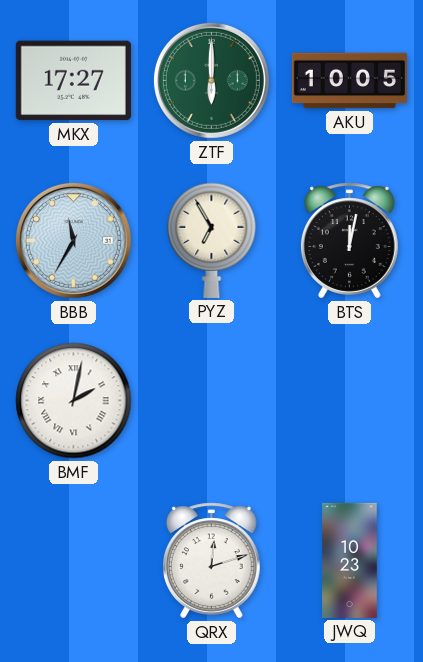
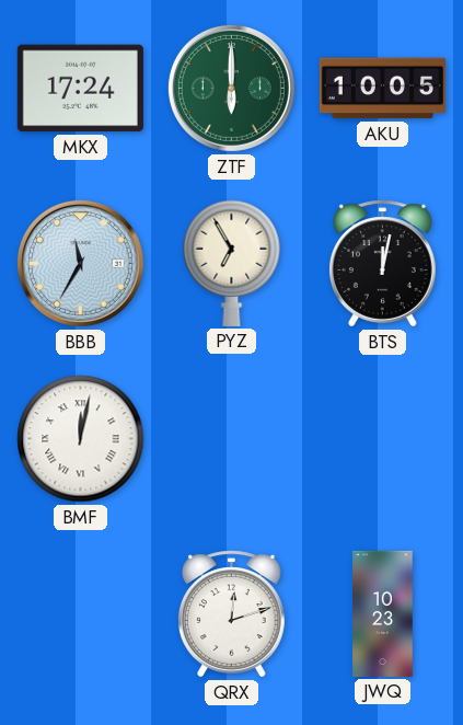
MKX: 17:27 -> 17:24 (80, 89)
BMF: 2:02 -> 12:02 (81, 439)
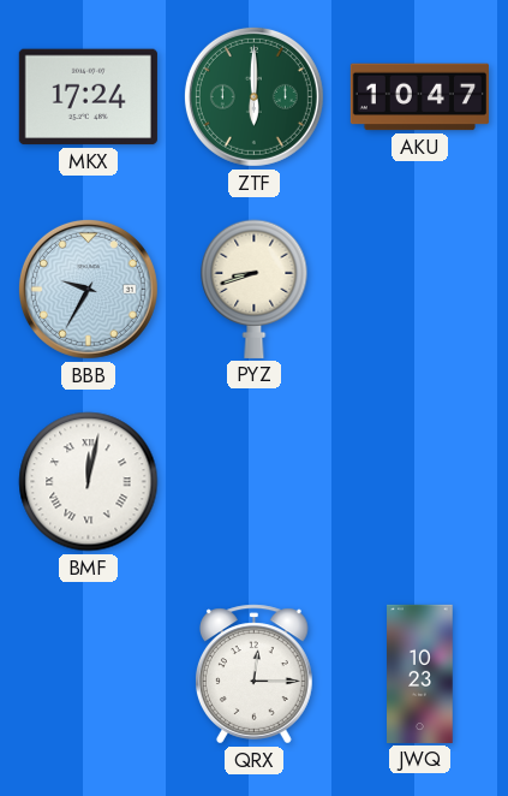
AKU: 10:05 -> 10:47 (419, 97)
BBB: 11:35 -> 9:35 (88, 289)
PYZ: 6:55 -> 8:42 (255, 289)
BTS: 12:02 -> none (382, 264)
QRX: 12:12 -> 12:15 (253, 675)
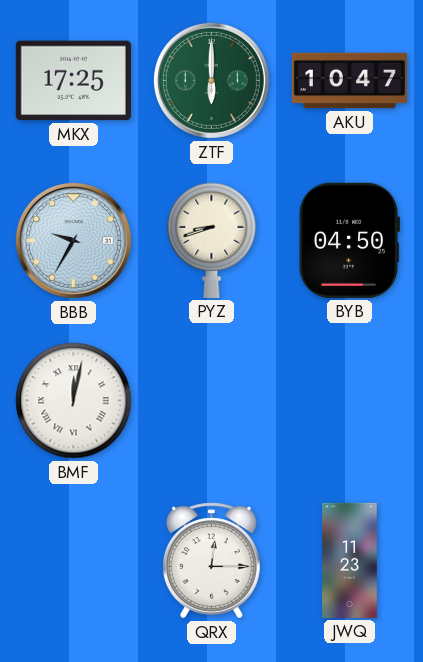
MKX: 17:24 -> 17:25 (73, 81)
BYB: none -> 04:50 (349, 240)
JWQ: 10:23 -> 11:23 (350, 560)
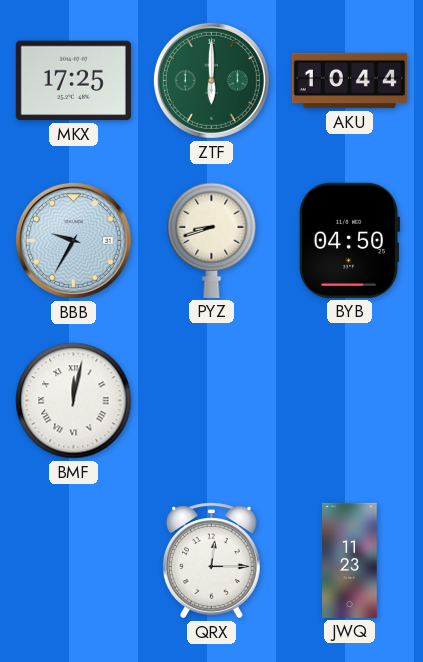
AKU: 10:47 -> 10:44 (349, 81)
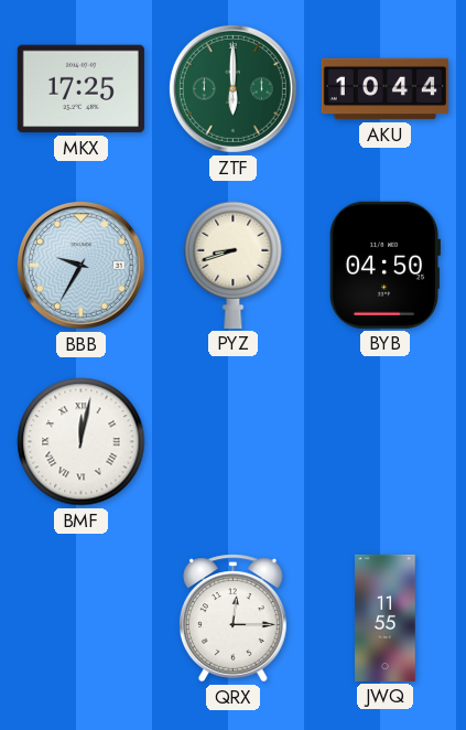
JWQ: 11:23 -> 11:55 (386, 618)
